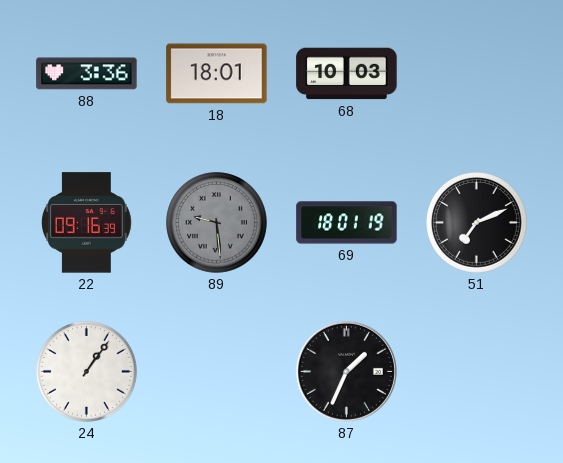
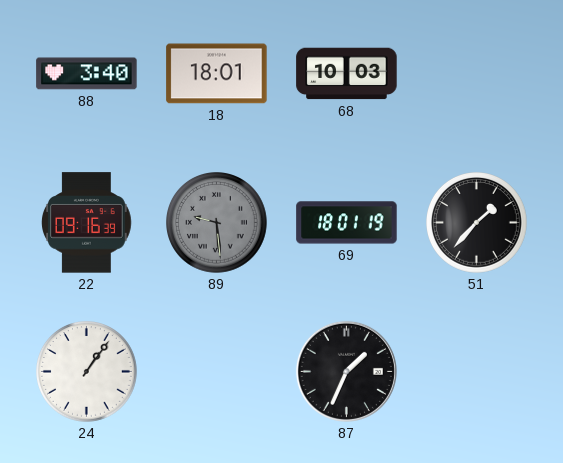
88: 3:36 -> 3:40 (87, 74)
51: 7:11 -> 1:37 (477, 223)
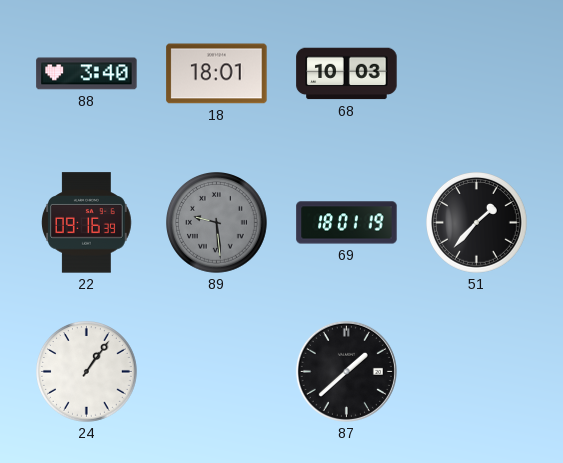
87: 1:34 -> 1:38 (346, 371)
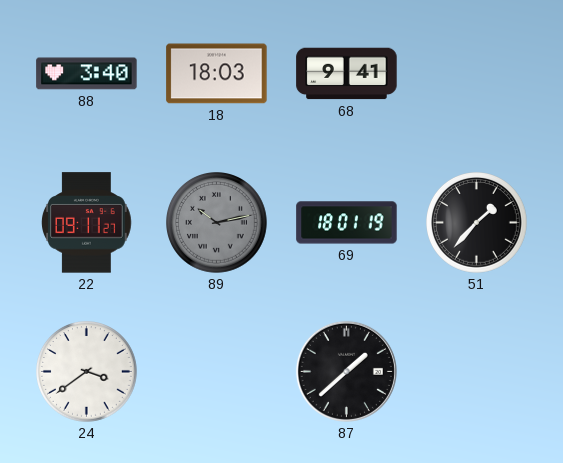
18: 18:01 -> 18:03 (217, 74)
68: 10:03 -> 9:41 (347, 74)
22: 09:16 -> 09:11 (87, 223)
89: 9:29 -> 10:13 (217, 223)
24: 1:06 -> 3:39 (87, 372)
